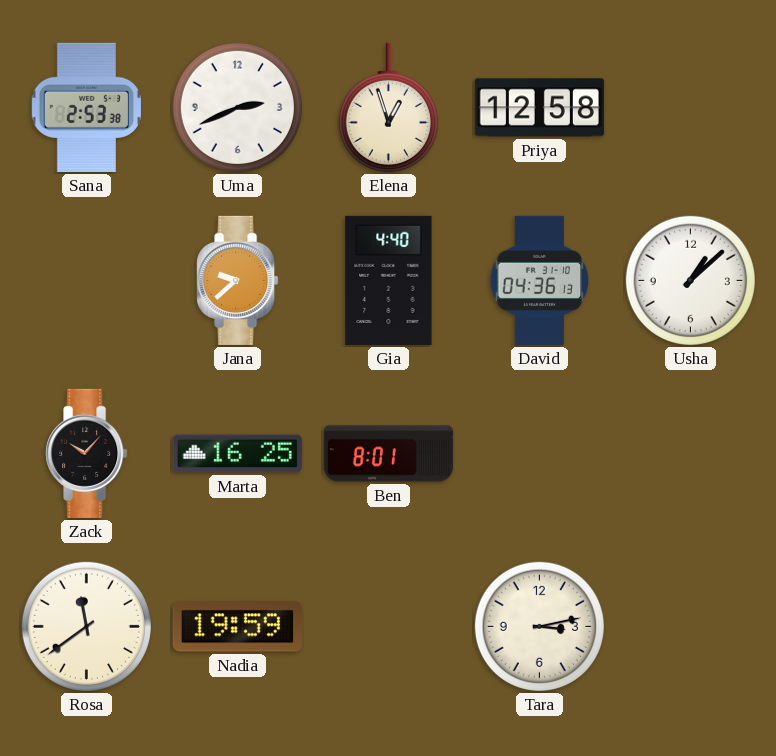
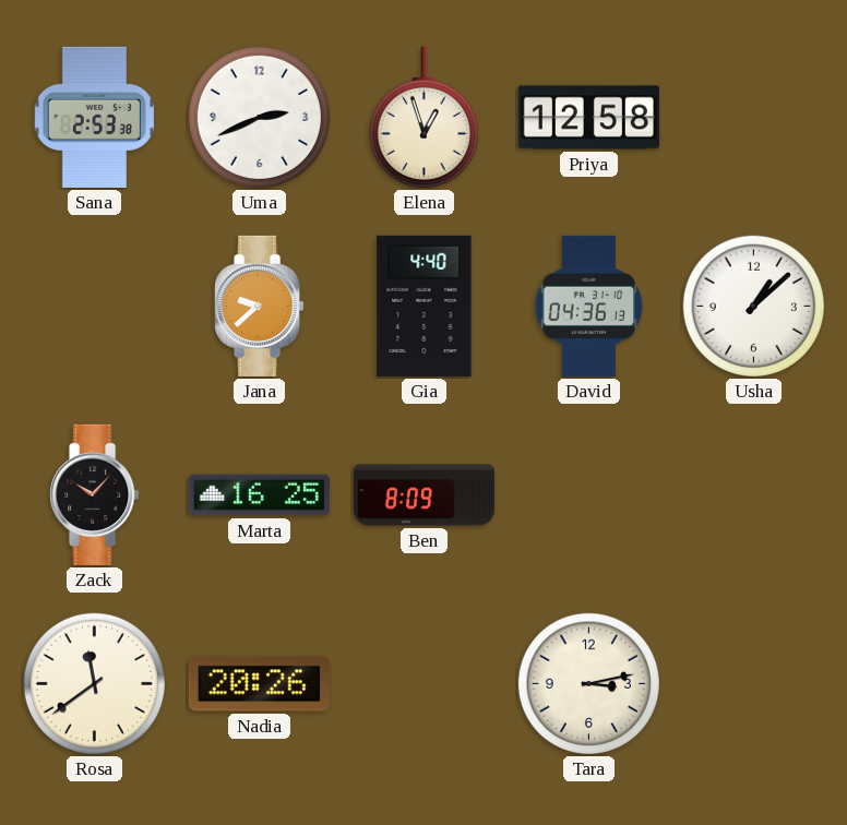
Ben: 8:01 -> 8:09 (423, 495)
Nadia: 19:59 -> 20:26 (259, 684)
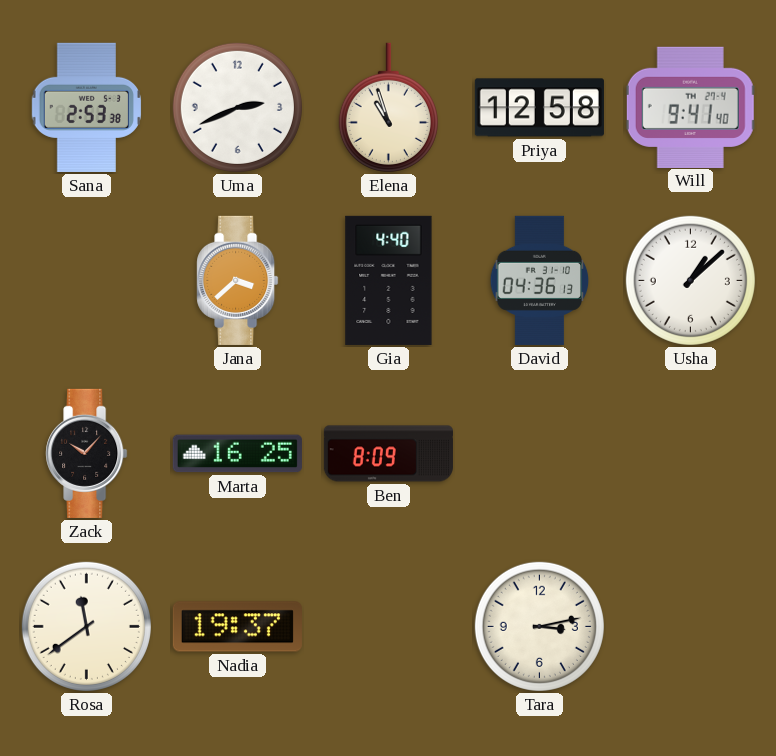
Elena: 12:57 -> 10:57 (388, 107)
Will: none -> 9:41 (691, 107)
Jana: 9:38 -> 3:38 (238, 280)
Nadia: 20:26 -> 19:37 (237, 627)
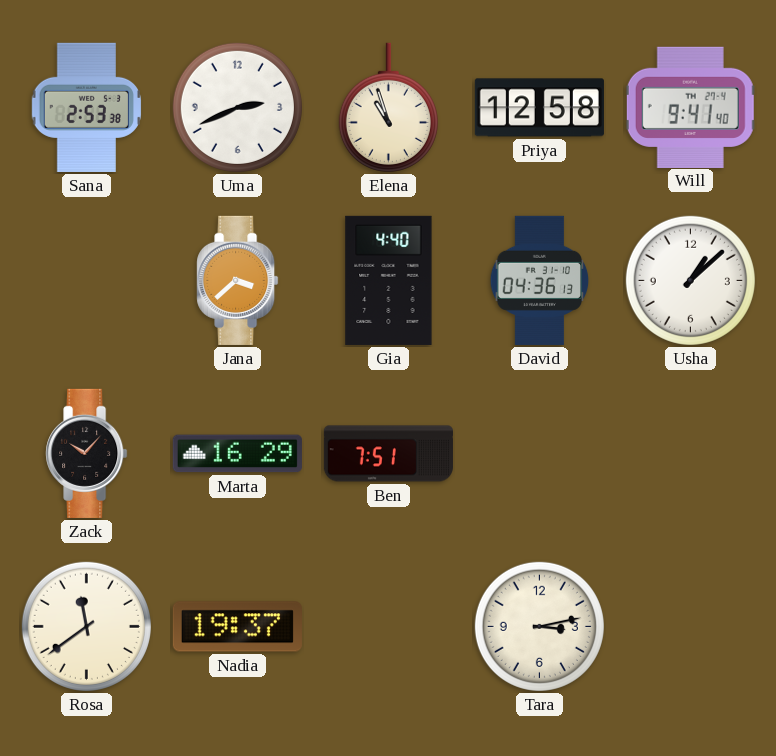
Marta: 16:25 -> 16:29 (237, 454)
Ben: 8:09 -> 7:51 (388, 454)
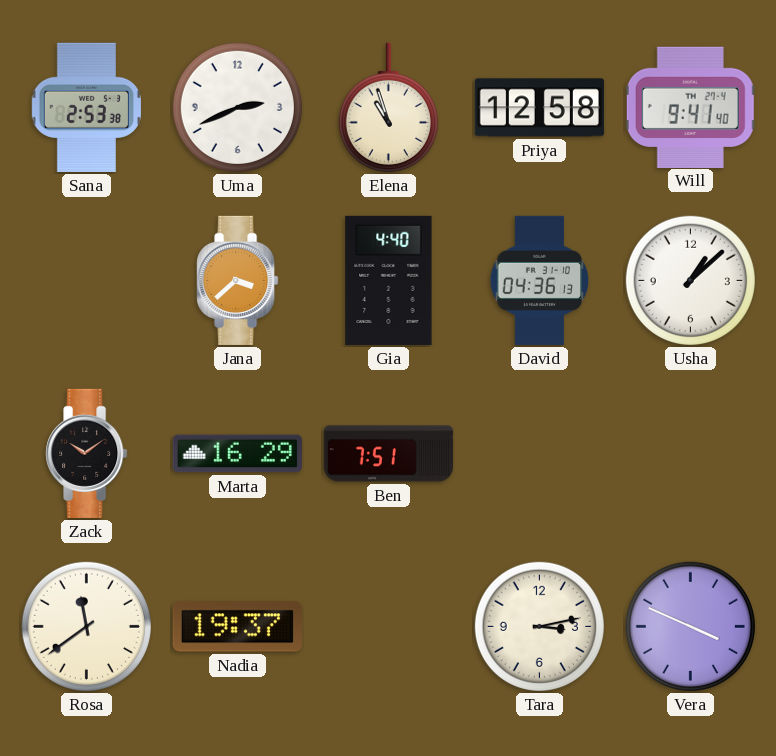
Zack: 10:07 -> 10:09 (87, 453)
Vera: none -> 3:49 (690, 626)
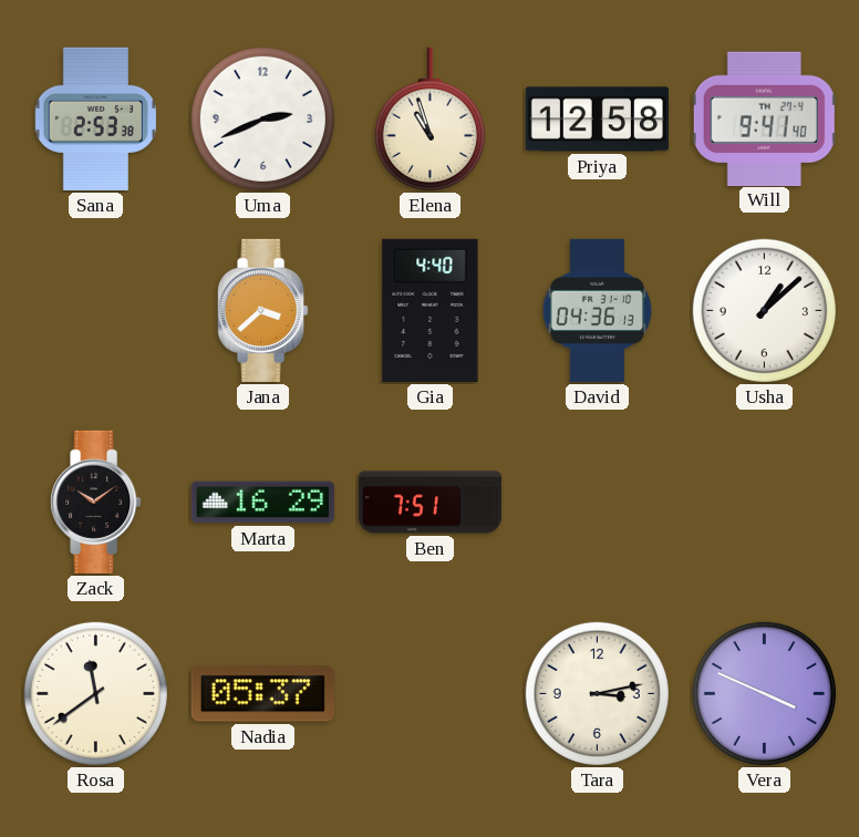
Nadia: 19:37 -> 05:37 (262, 694)
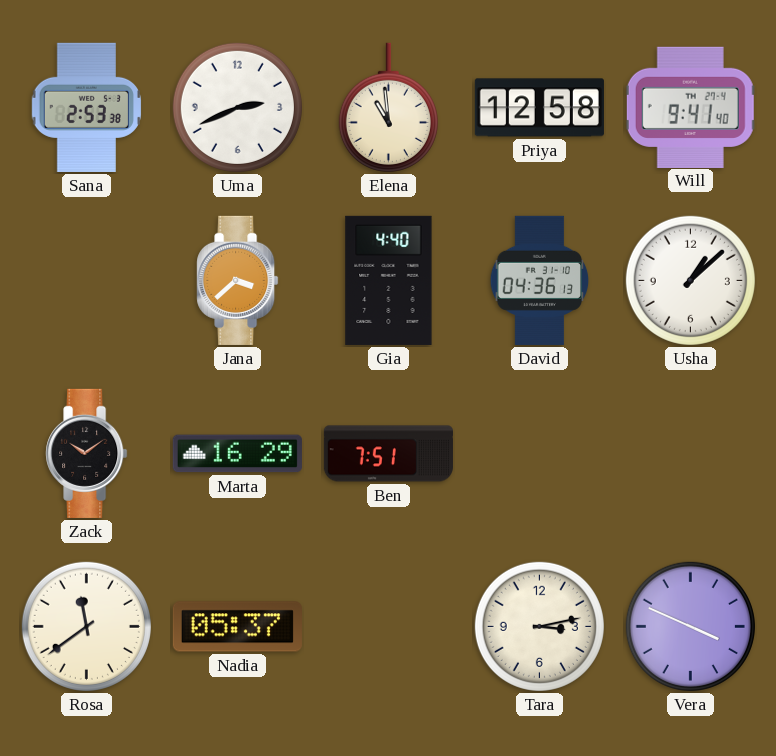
Elena: 10:57 -> 10:59 (388, 107)
